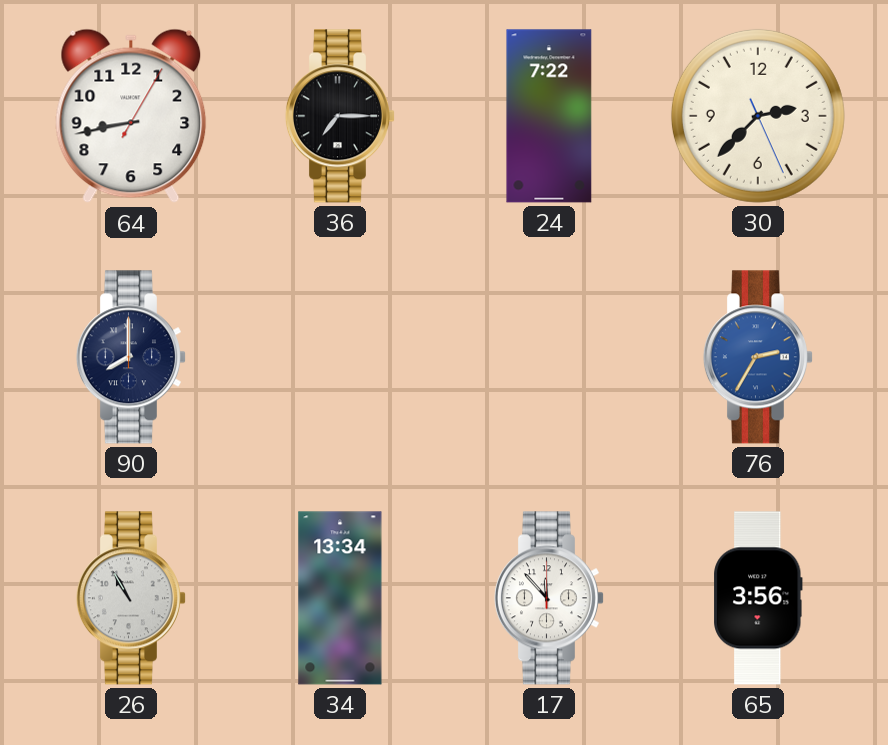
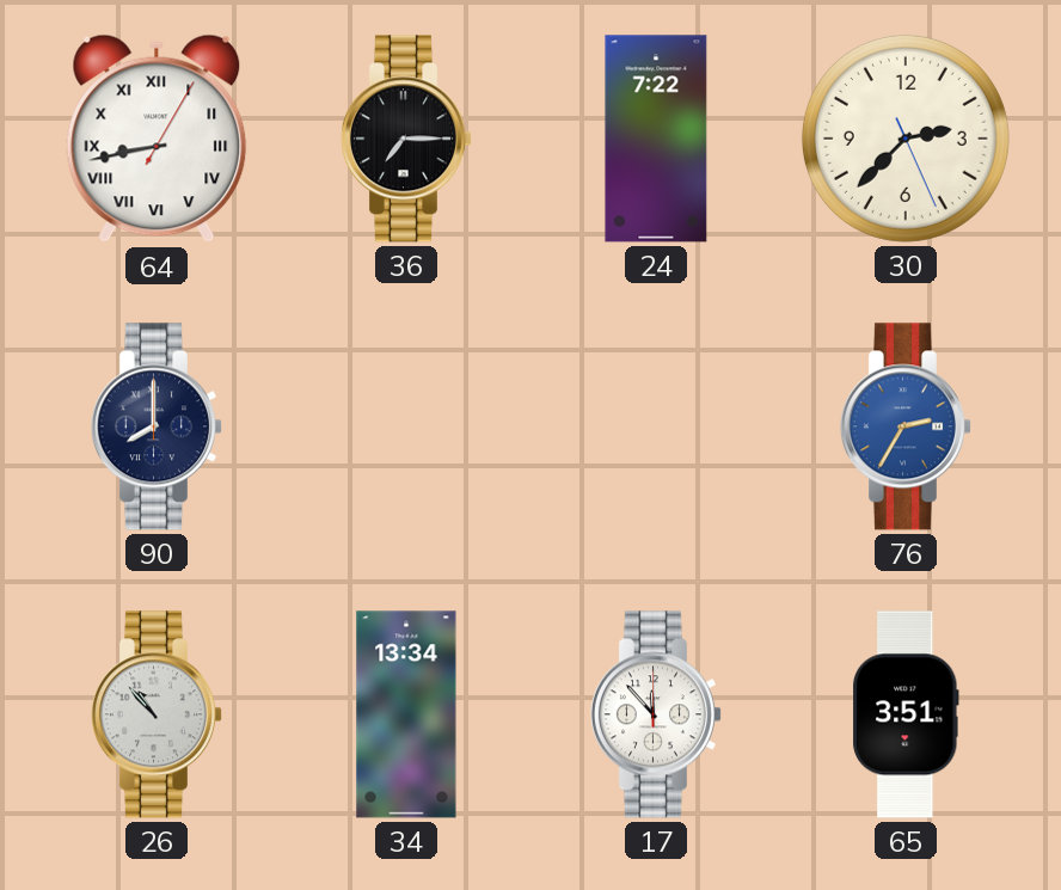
64 numerals: Arabic -> Roman (157, 139)
26: 10:55 -> 10:53 (155, 714)
65: 3:56 -> 3:51 (907, 714)
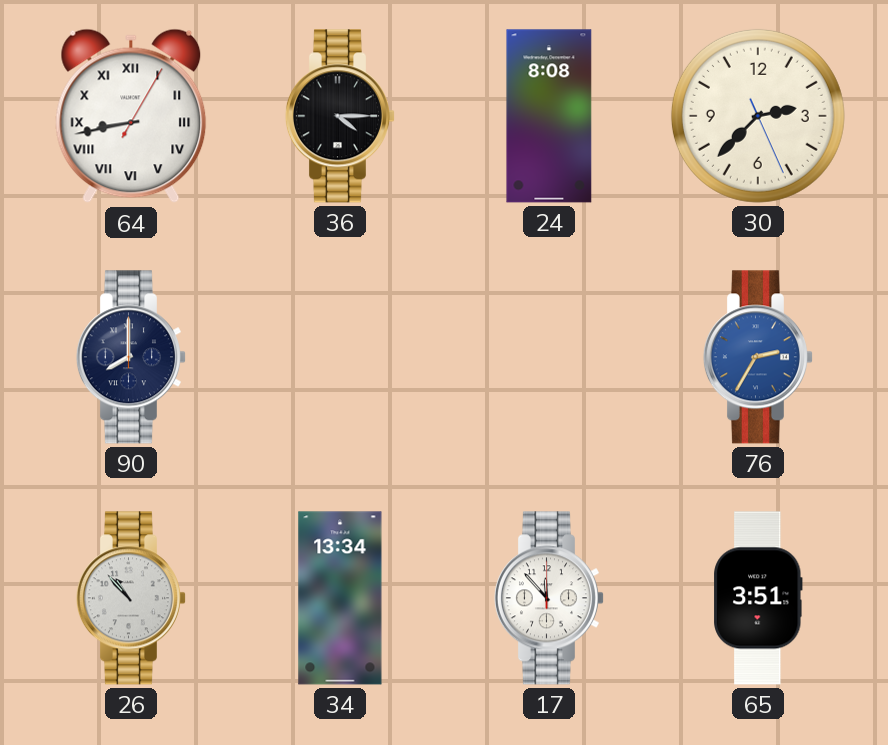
36: 7:15 -> 4:15 (339, 116)
24: 7:22 -> 8:08 (549, 116)
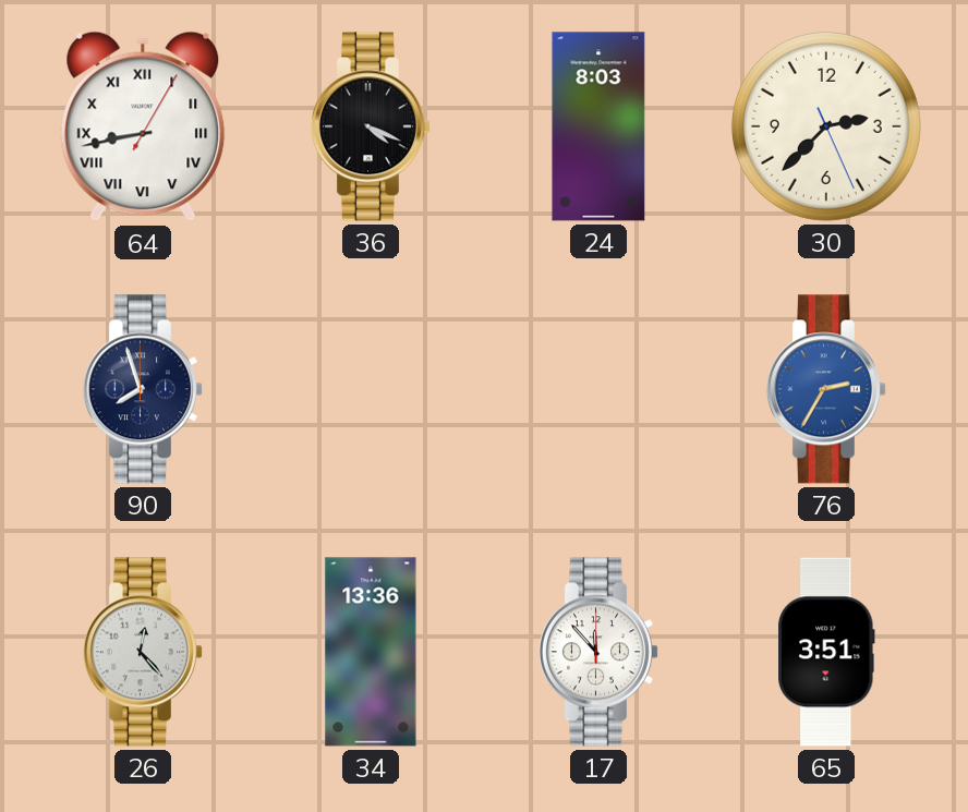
36: 4:15 -> 4:19 (370, 126)
24: 8:08 -> 8:03 (598, 126)
90: 8:00 -> 7:57 (142, 389)
26: 10:53 -> 12:23 (142, 652)
34: 13:34 -> 13:36 (371, 652)
